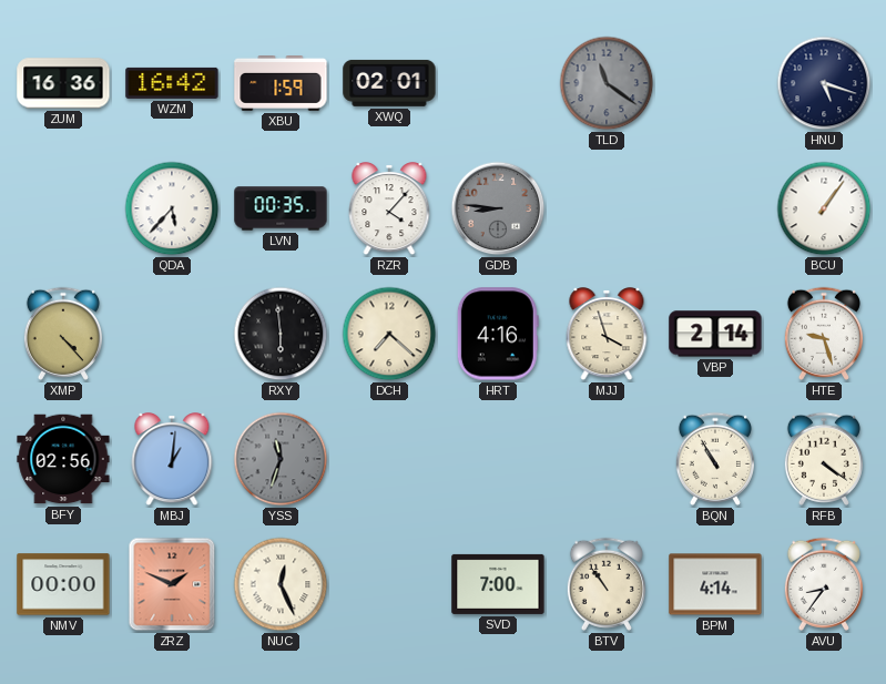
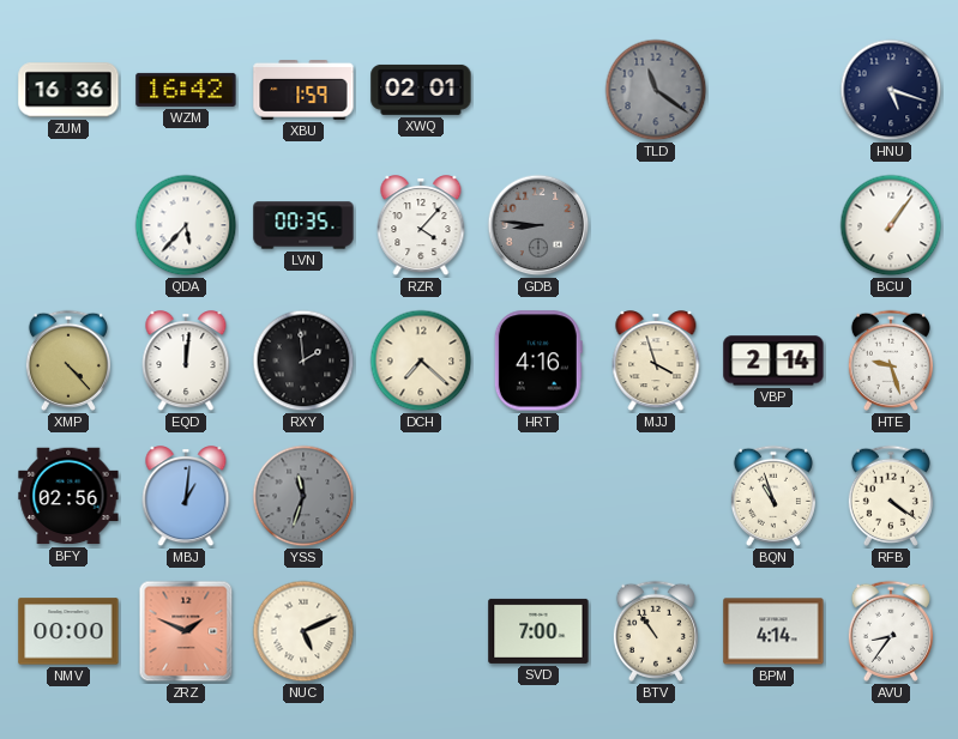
EQD: none -> 12:01 (186, 362)
RXY: 5:59 -> 1:59 (303, 361)
BQN: 10:55 -> 10:57 (773, 496)
NUC: 12:26 -> 5:11 (303, 631)
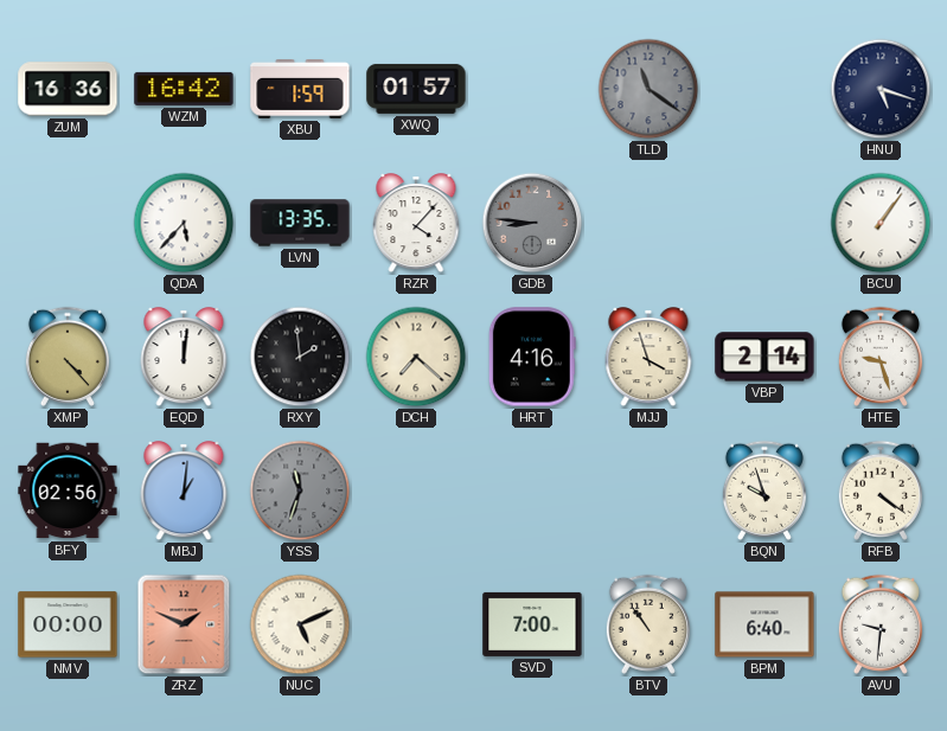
XWQ: 02:01 -> 01:57 (416, 89)
LVN: 00:35 -> 13:35 (300, 223)
BQN: 10:57 -> 9:57 (764, 490)
BPM: 4:14 -> 6:40 (764, 624)
AVU: 8:36 -> 9:31 (881, 624)
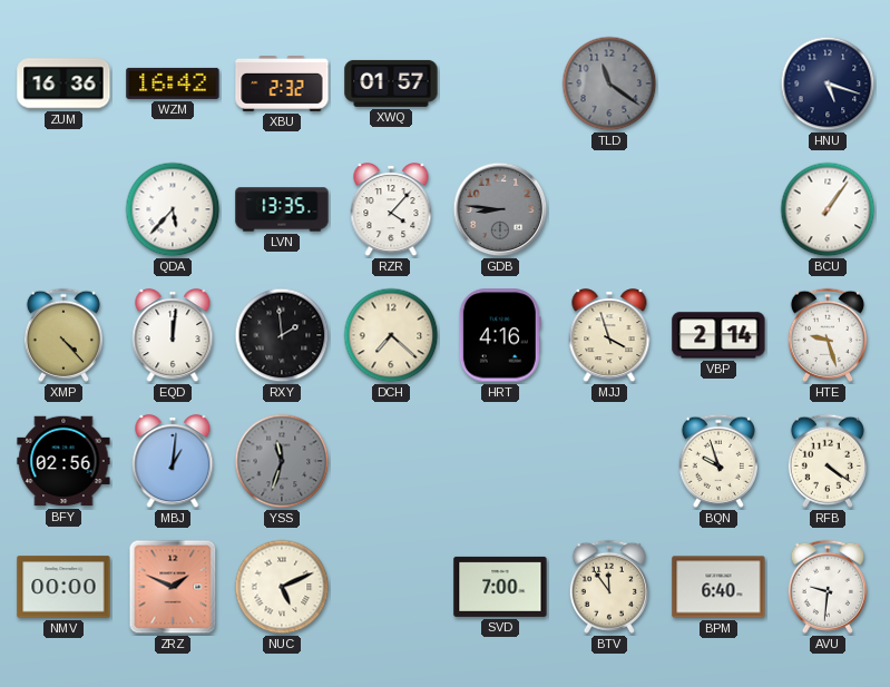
XBU: 1:59 -> 2:32 (282, 85)
BTV: 10:54 -> 11:54 (609, 587)
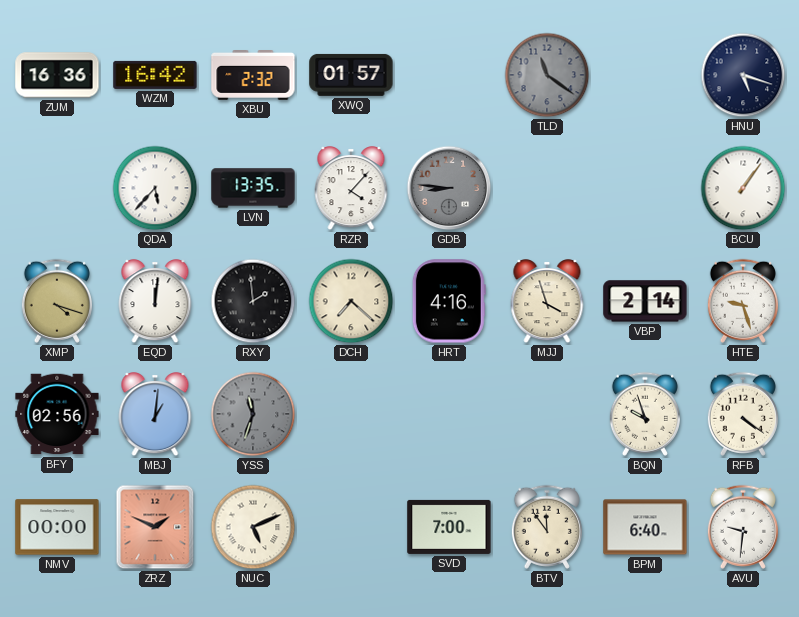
XMP: 4:23 -> 4:18 (57, 301)
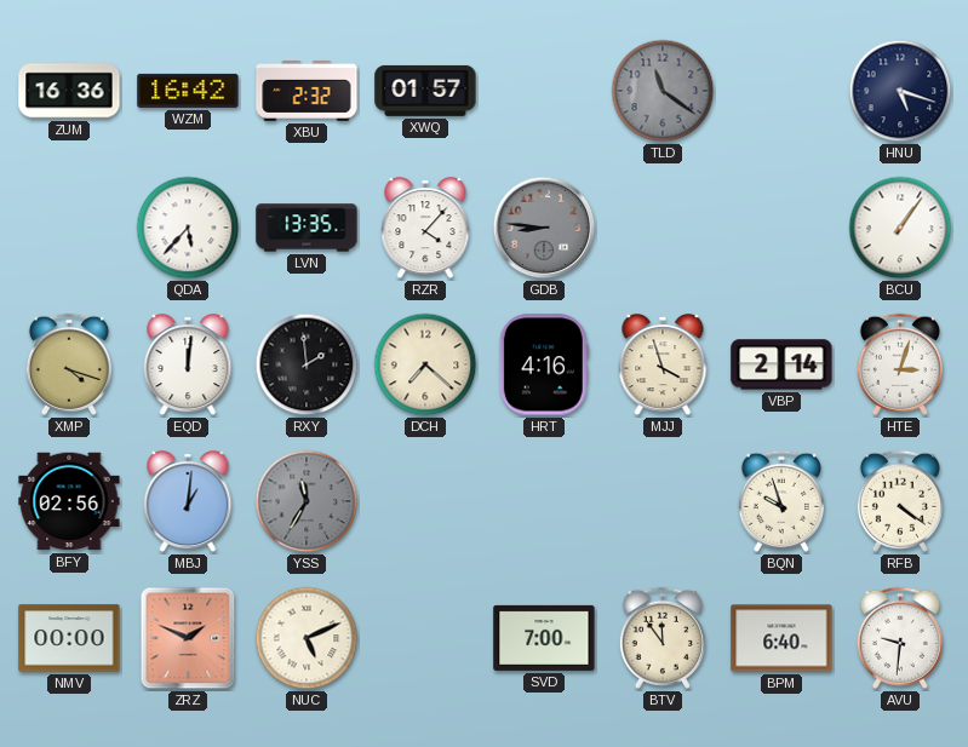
HTE: 9:27 -> 3:03 (900, 364)
YSS: 11:33 -> 11:35 (307, 501)
